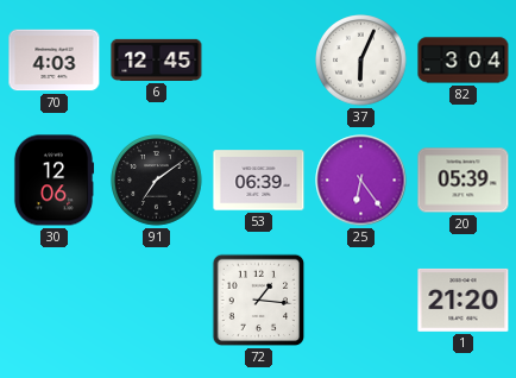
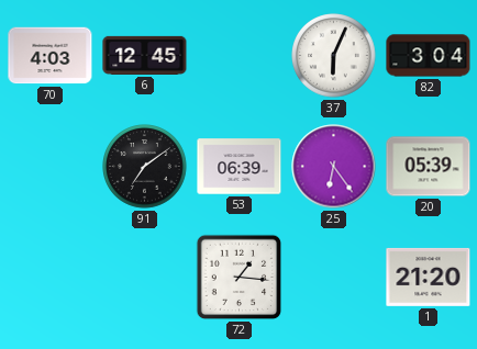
30: 12:06 -> none (54, 181)
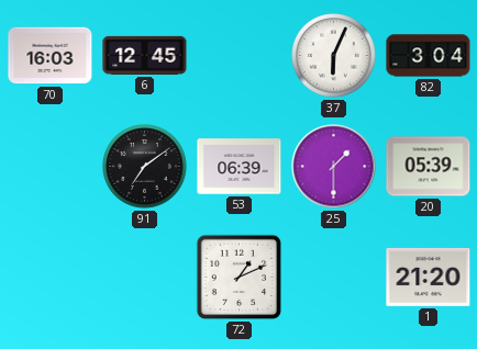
70: 4:03 -> 16:03 (51, 56)
25: 6:24 -> 1:30 (334, 167)
72: 1:16 -> 1:11 (240, 278)
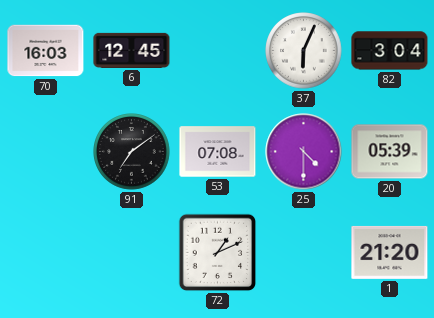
53: 06:39 -> 07:08 (218, 152)
25: 1:30 -> 4:30 (304, 152)
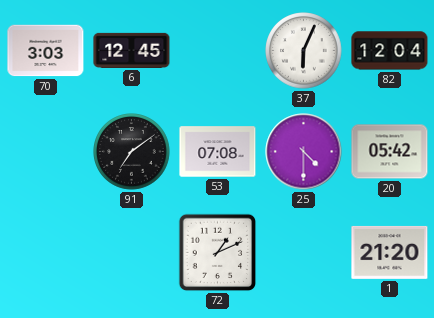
70: 16:03 -> 3:03 (46, 51)
82: 3:04 -> 12:04 (390, 51)
20: 05:39 -> 05:42 (390, 152)
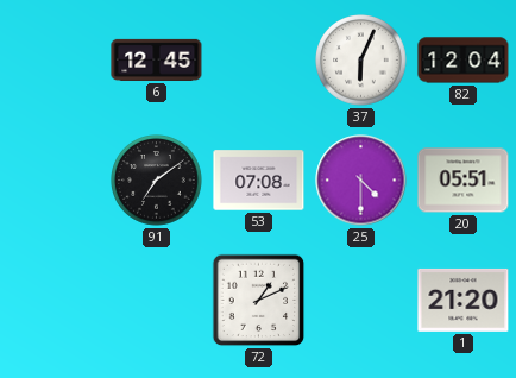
70: 3:03 -> none (46, 51)
20: 05:42 -> 05:51 (464, 181)
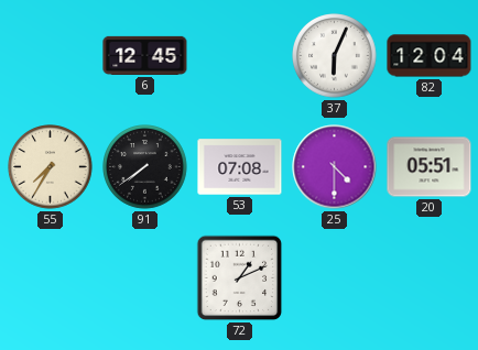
55: none -> 7:35 (51, 167)
91: 7:09 -> 7:39 (145, 167)
1: 21:20 -> none (464, 300)
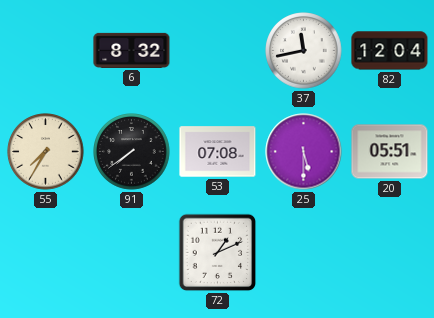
6: 12:45 -> 8:32 (132, 50)
37: 6:04 -> 11:43 (304, 51)
25: 4:30 -> 5:30 (304, 152)
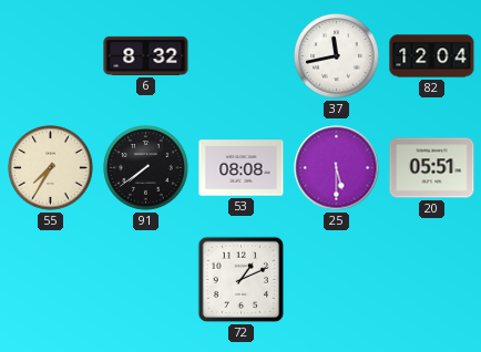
53: 07:08 -> 08:08 (242, 168)
